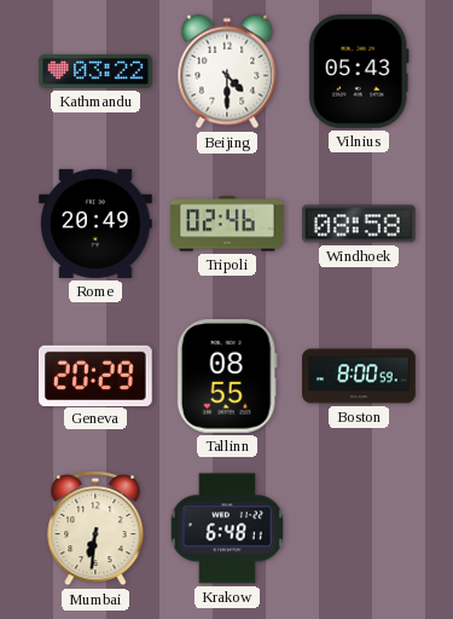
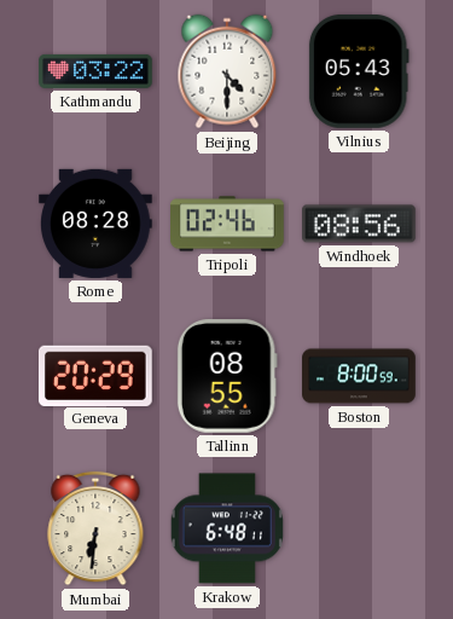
Rome: 20:49 -> 08:28 (97, 224)
Windhoek: 08:58 -> 08:56 (360, 224)
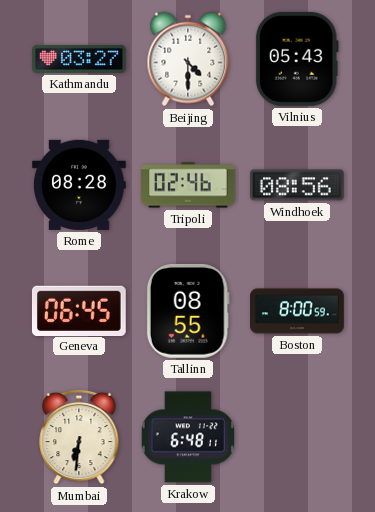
Kathmandu: 03:22 -> 03:27 (79, 59)
Geneva: 20:29 -> 06:45 (79, 310)
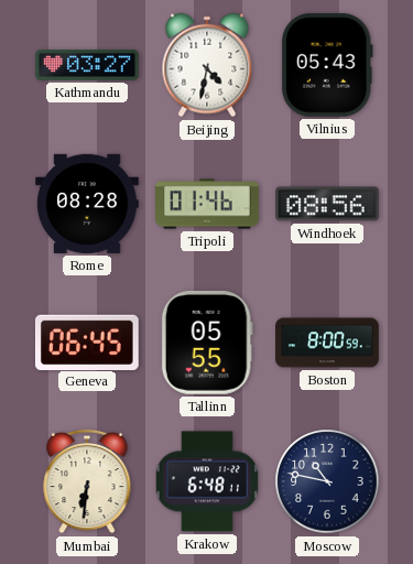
Beijing: 4:30 -> 4:32 (207, 65)
Tripoli: 02:46 -> 01:46 (207, 204)
Tallinn: 08:55 -> 05:55 (207, 343)
Moscow: none -> 10:47 (327, 481)
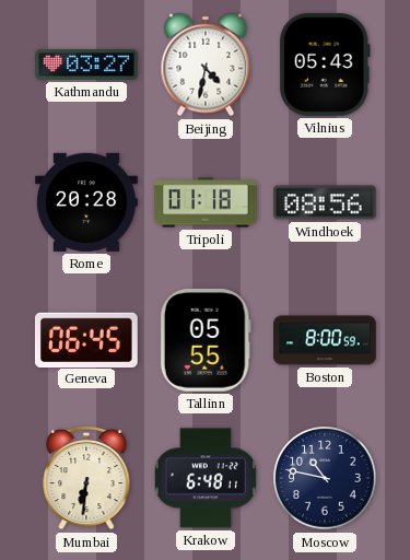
Rome: 08:28 -> 20:28 (87, 202)
Tripoli: 01:46 -> 01:18 (206, 202)
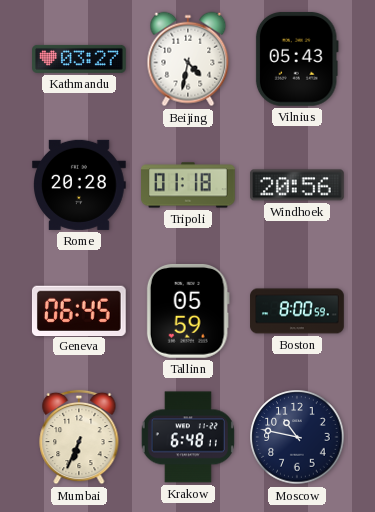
Windhoek: 08:56 -> 20:56 (298, 185)
Tallinn: 05:55 -> 05:59 (188, 311)
Mumbai: 6:31 -> 6:34 (79, 437)
